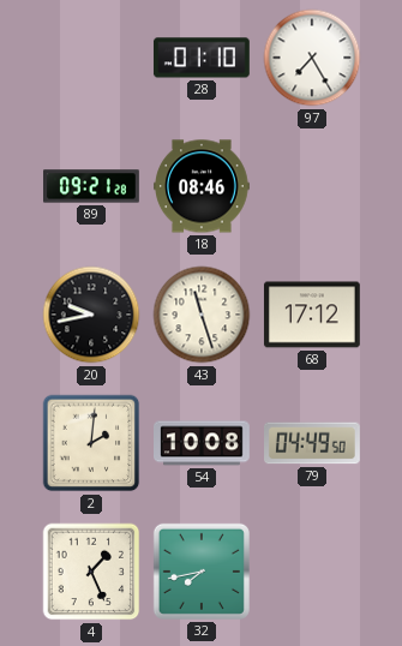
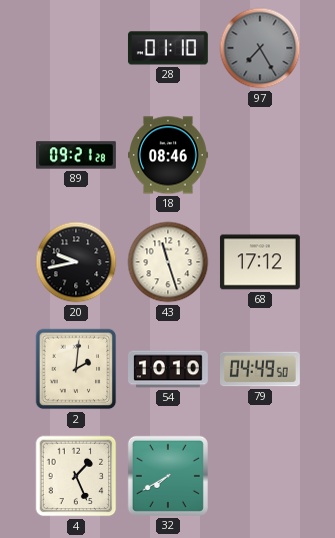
97 dial: white -> grey (260, 48)
54: 10:08 -> 10:10 (169, 369)
32: 7:43 -> 7:40 (168, 476)
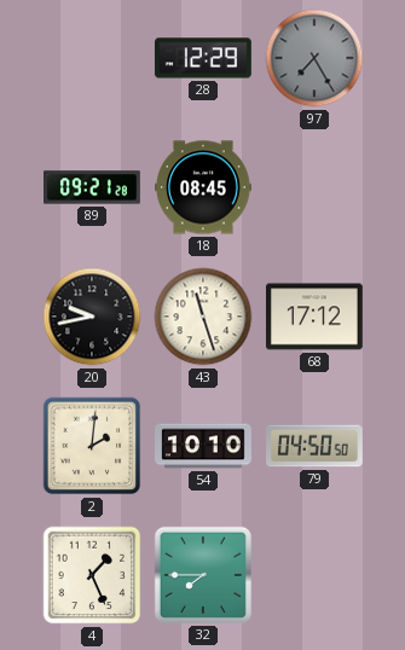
28: 01:10 -> 12:29 (203, 58)
18: 08:46 -> 08:45 (204, 187)
79: 04:49 -> 04:50 (316, 446)
32: 7:40 -> 7:45 (203, 575)
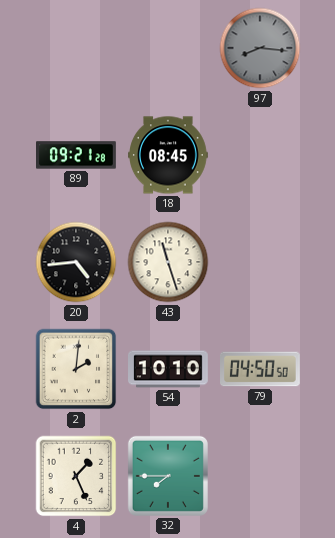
28: 12:29 -> none (203, 58)
97: 7:25 -> 8:16 (260, 48)
20: 9:43 -> 4:44 (76, 262)
68: 17:12 -> none (314, 317)
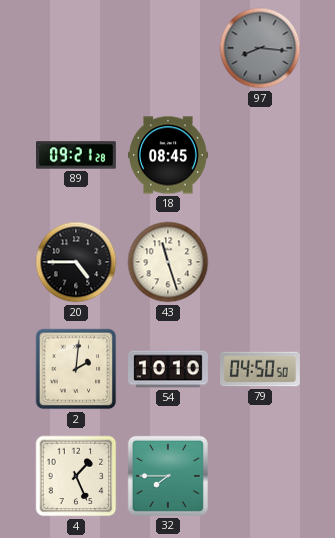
20: 4:44 -> 4:45 (76, 262)
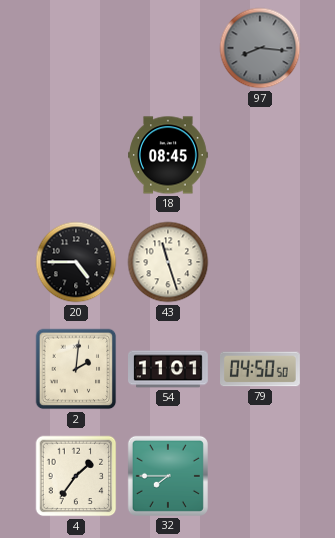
89: 09:21 -> none (77, 155)
54: 10:10 -> 11:01 (169, 369)
4: 1:26 -> 1:36 (76, 476)
